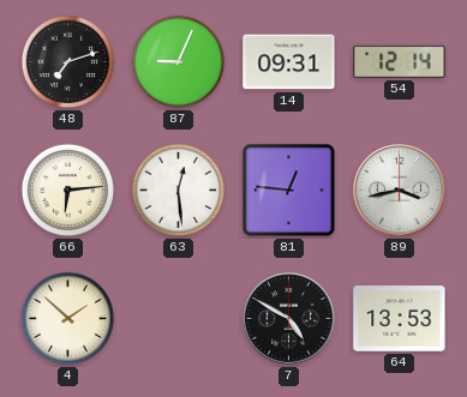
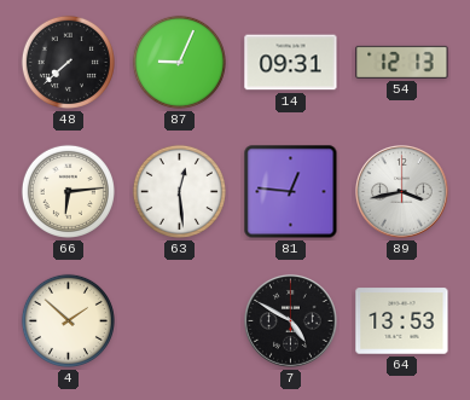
48: 7:12 -> 7:38 (68, 62)
54: 12:14 -> 12:13 (402, 62)
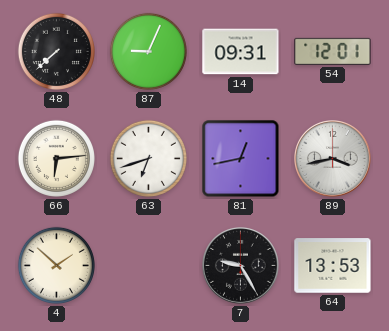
54: 12:13 -> 12:01 (333, 51)
63: 12:29 -> 6:42 (148, 158)
81: 12:46 -> 12:43 (241, 159)
7: 4:50 -> 9:25 (241, 266)
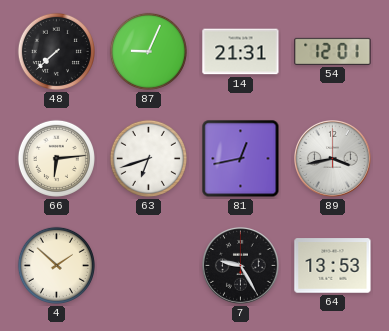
14: 09:31 -> 21:31 (241, 52)
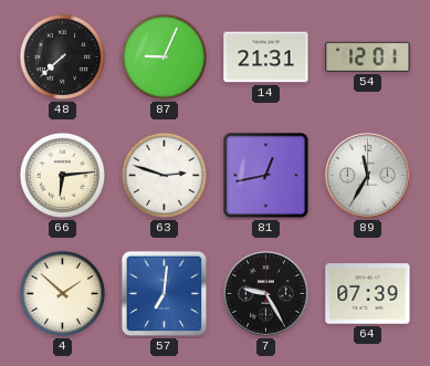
63: 6:42 -> 2:48 (164, 175)
89: 3:43 -> 11:35 (368, 176)
57: none -> 7:01 (165, 294)
64: 13:53 -> 07:39 (368, 294)
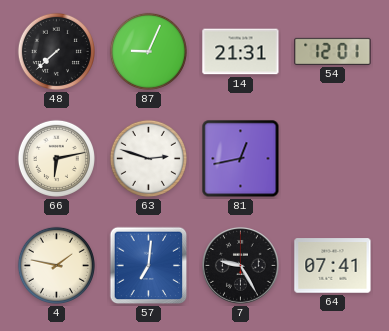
66: 6:14 -> 6:13 (56, 158)
89: 11:35 -> none (368, 176)
4: 1:52 -> 1:47 (56, 265)
64: 07:39 -> 07:41 (333, 266)
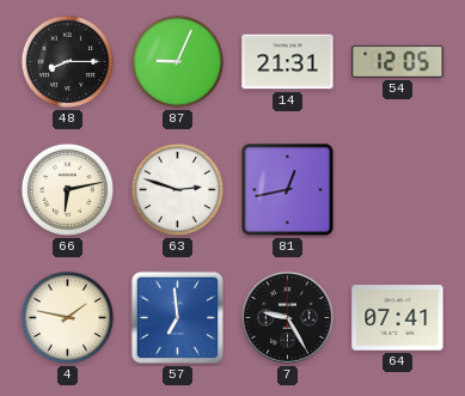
48: 7:38 -> 8:15 (67, 61)
54: 12:01 -> 12:05 (398, 61)
57: 7:01 -> 6:59 (178, 318)
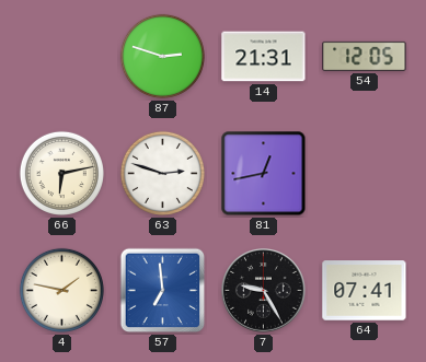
48: 8:15 -> none (67, 61)
87: 9:04 -> 2:48 (162, 56)
